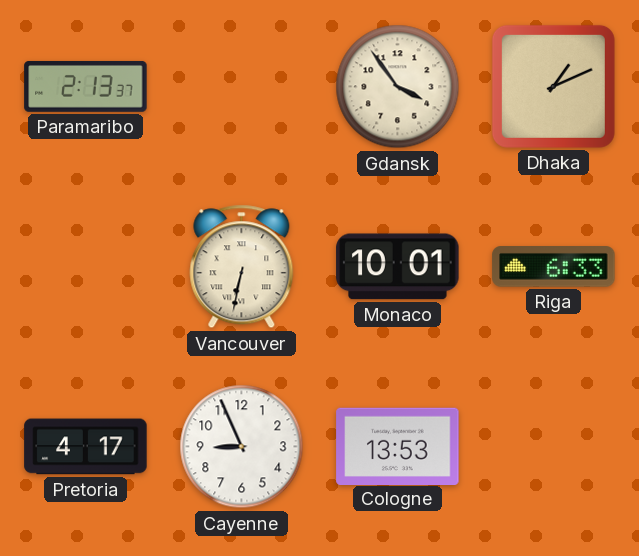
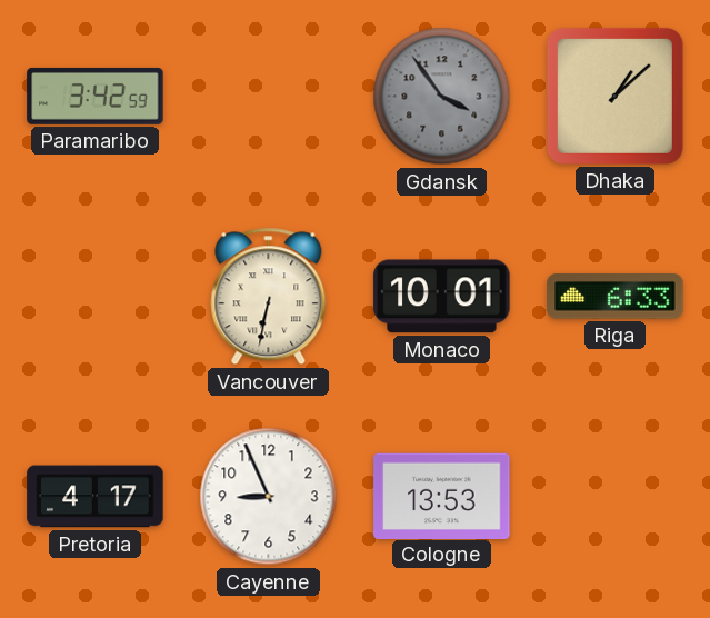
Paramaribo: 2:13 -> 3:42 (96, 96)
Gdansk dial: cream -> grey (442, 97)
Dhaka: 1:11 -> 1:08 (614, 96)
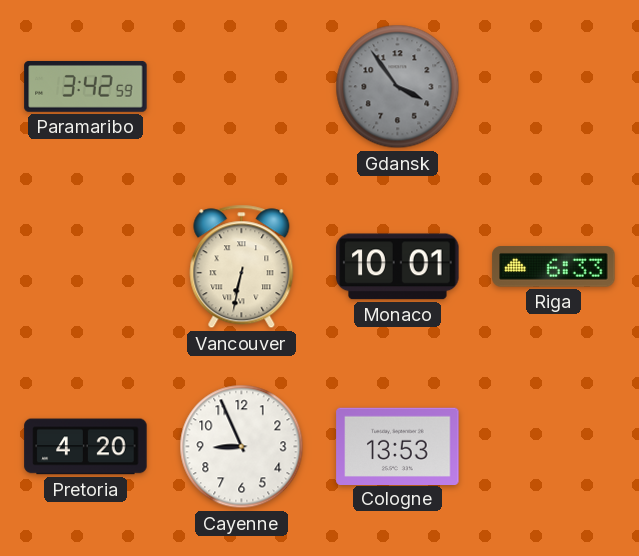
Dhaka: 1:08 -> none (614, 96)
Pretoria: 4:17 -> 4:20 (86, 447)
